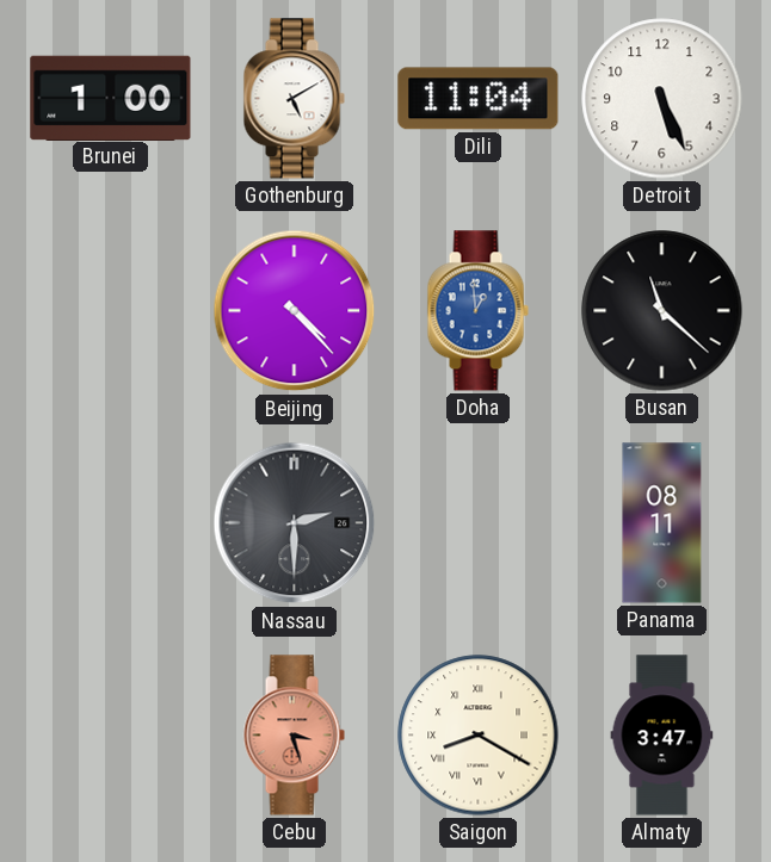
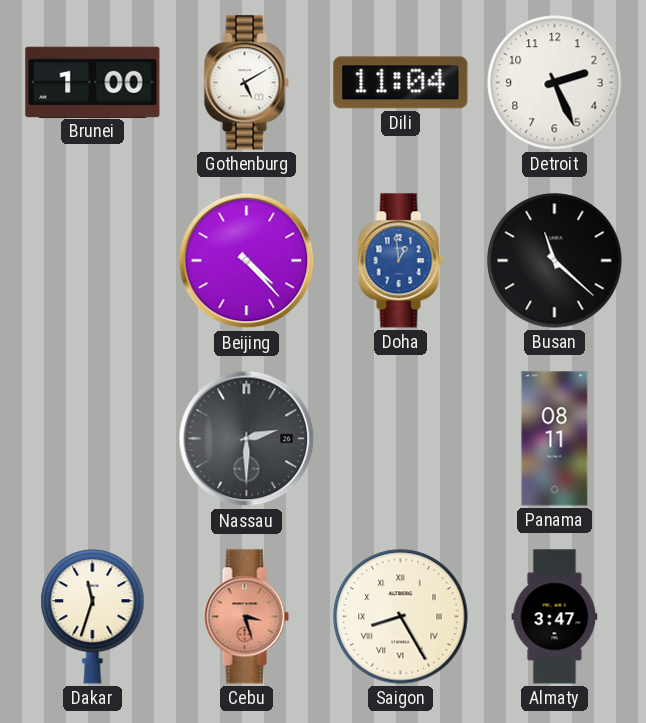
Detroit: 5:26 -> 2:26 (555, 83)
Dakar: none -> 11:33 (93, 616)
Saigon: 8:20 -> 8:25 (401, 617)
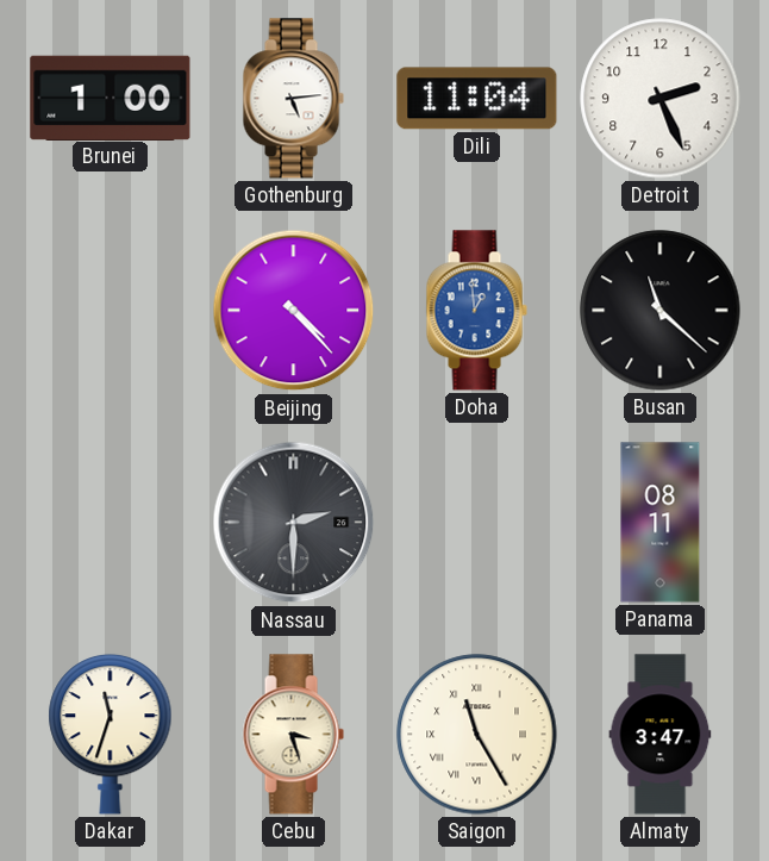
Gothenburg: 5:10 -> 5:14 (293, 99)
Cebu dial: salmon -> cream (293, 735)
Saigon: 8:25 -> 11:25 (477, 735)
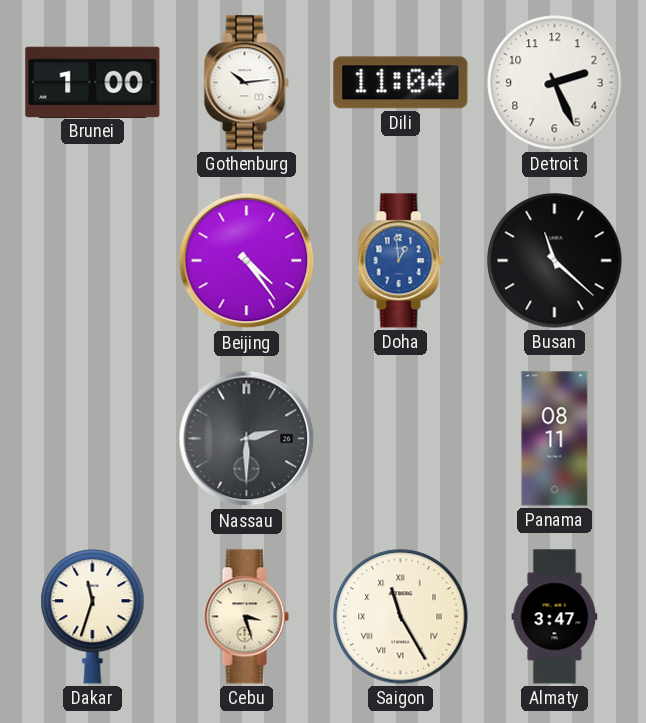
Gothenburg: 5:14 -> 10:14 (246, 83)
Beijing: 4:23 -> 4:24 (247, 261)
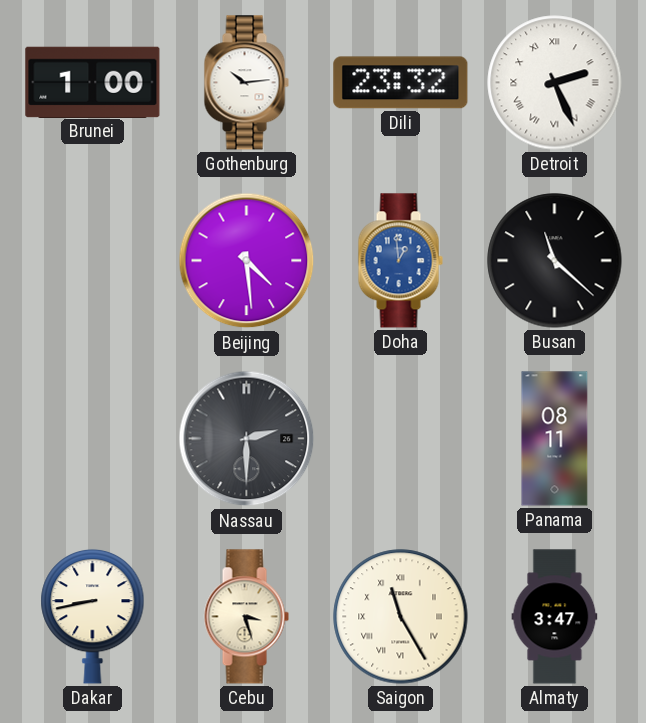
Dili: 11:04 -> 23:32 (401, 83)
Detroit numerals: Arabic -> Roman (555, 83)
Beijing: 4:24 -> 4:29 (247, 261)
Dakar: 11:33 -> 8:43 (93, 616)
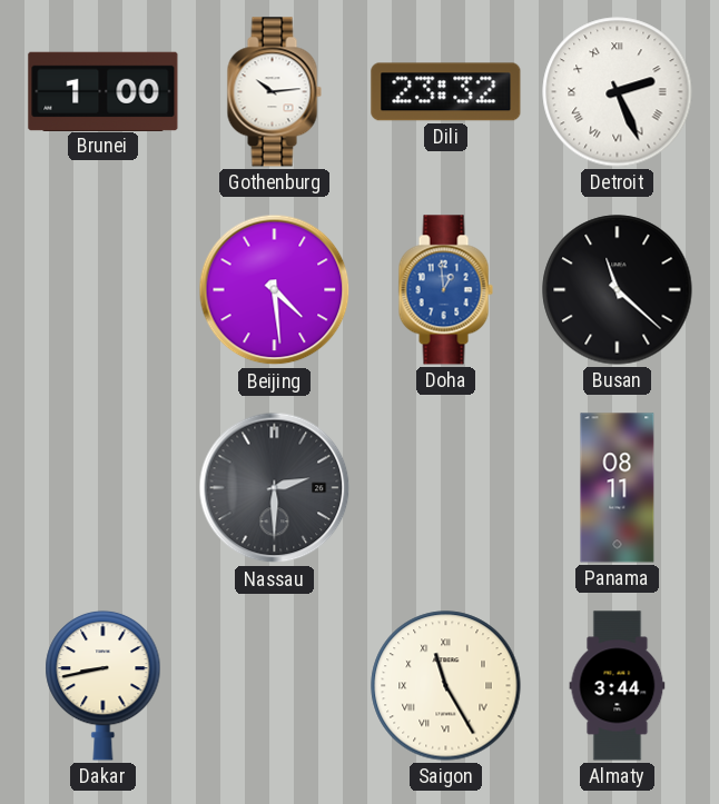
Cebu: 3:27 -> none (246, 617)
Almaty: 3:47 -> 3:44 (618, 686)
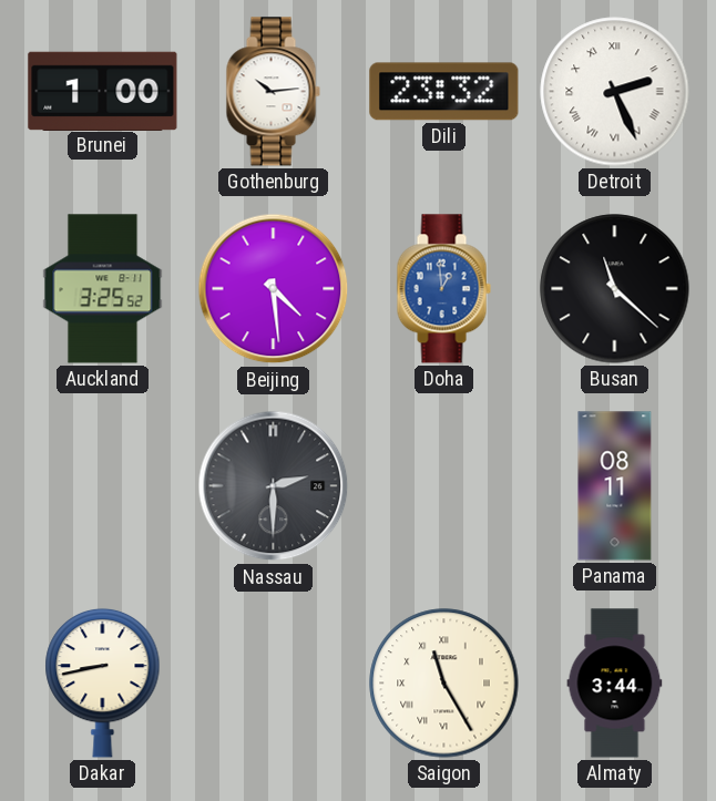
Auckland: none -> 3:25 (103, 289)
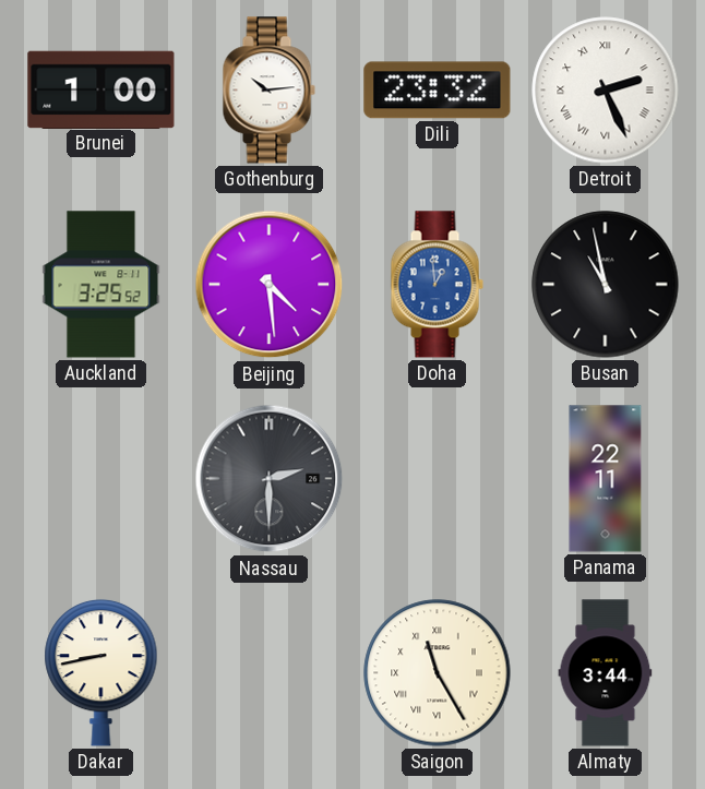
Busan: 11:22 -> 10:58 (606, 285)
Panama: 08:11 -> 22:11 (606, 479)
